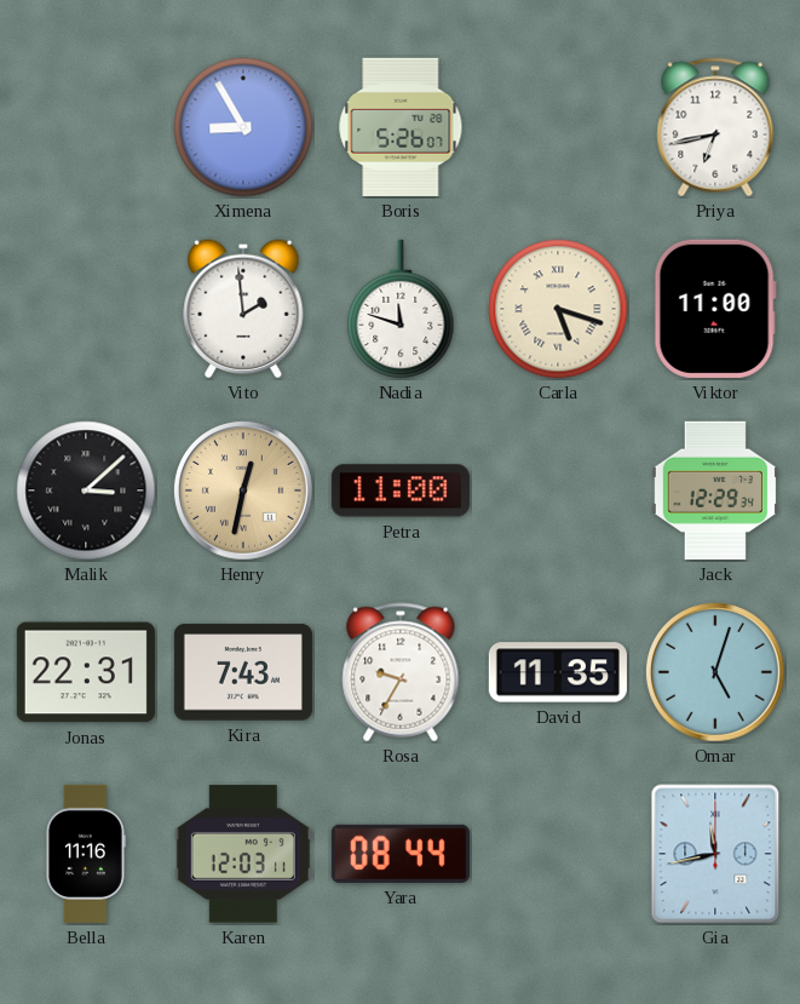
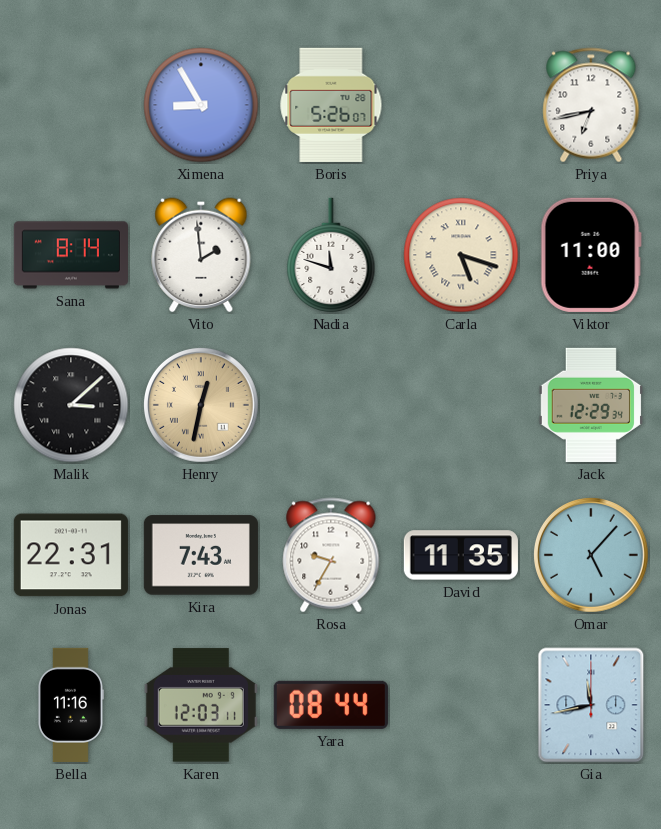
Sana: none -> 8:14 (71, 255)
Petra: 11:00 -> none (401, 490)
Omar: 5:03 -> 5:07 (591, 555)
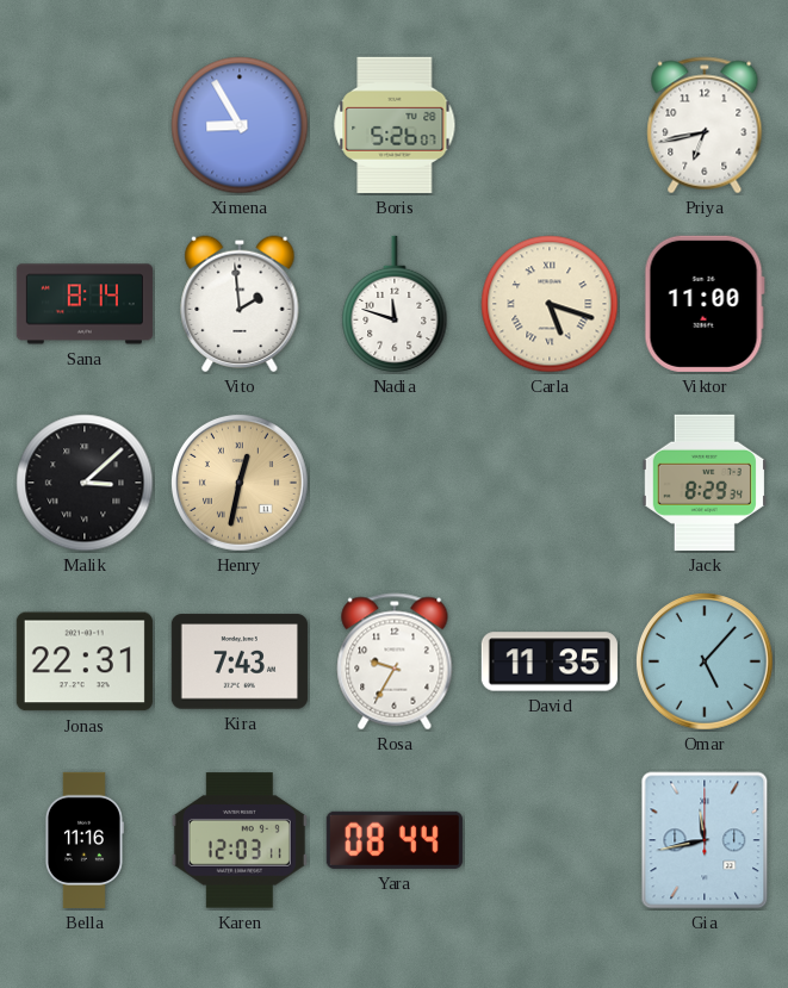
Jack: 12:29 -> 8:29 (705, 483)
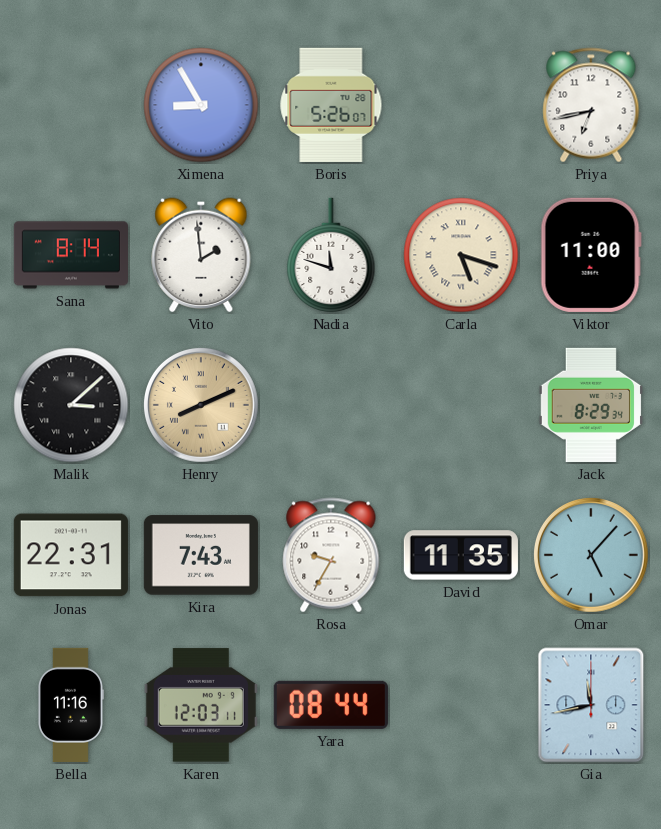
Henry: 12:32 -> 8:11 (201, 405)
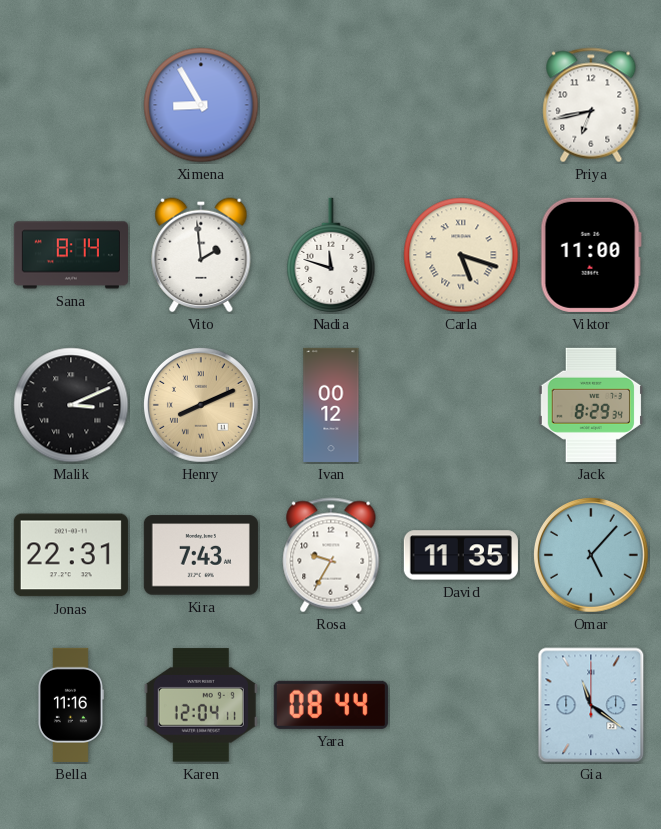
Boris: 5:26 -> none (331, 105)
Malik: 3:08 -> 3:11 (71, 405)
Ivan: none -> 00:12 (331, 405)
Karen: 12:03 -> 12:04 (201, 705)
Gia: 11:43 -> 11:21 (591, 705)
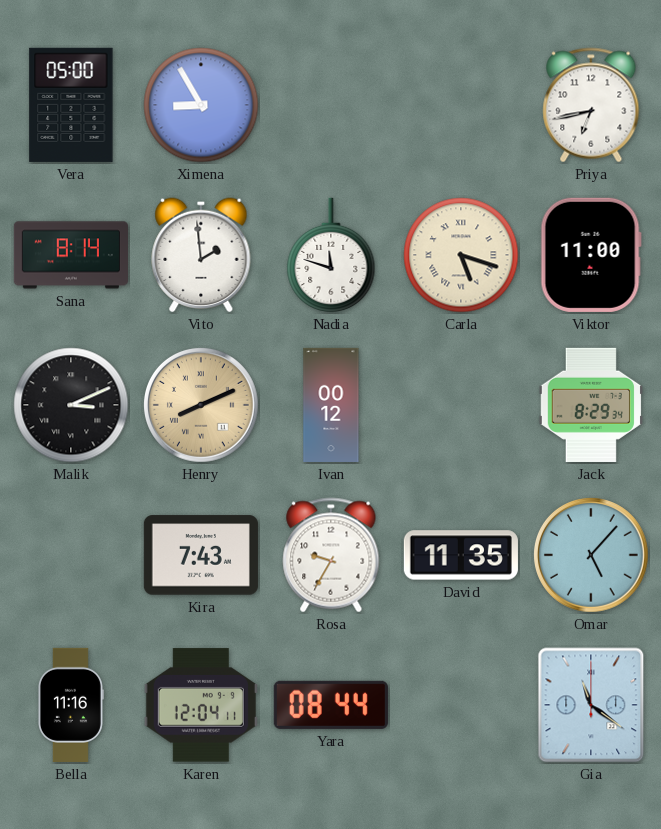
Vera: none -> 05:00 (71, 105)
Jonas: 22:31 -> none (71, 555)
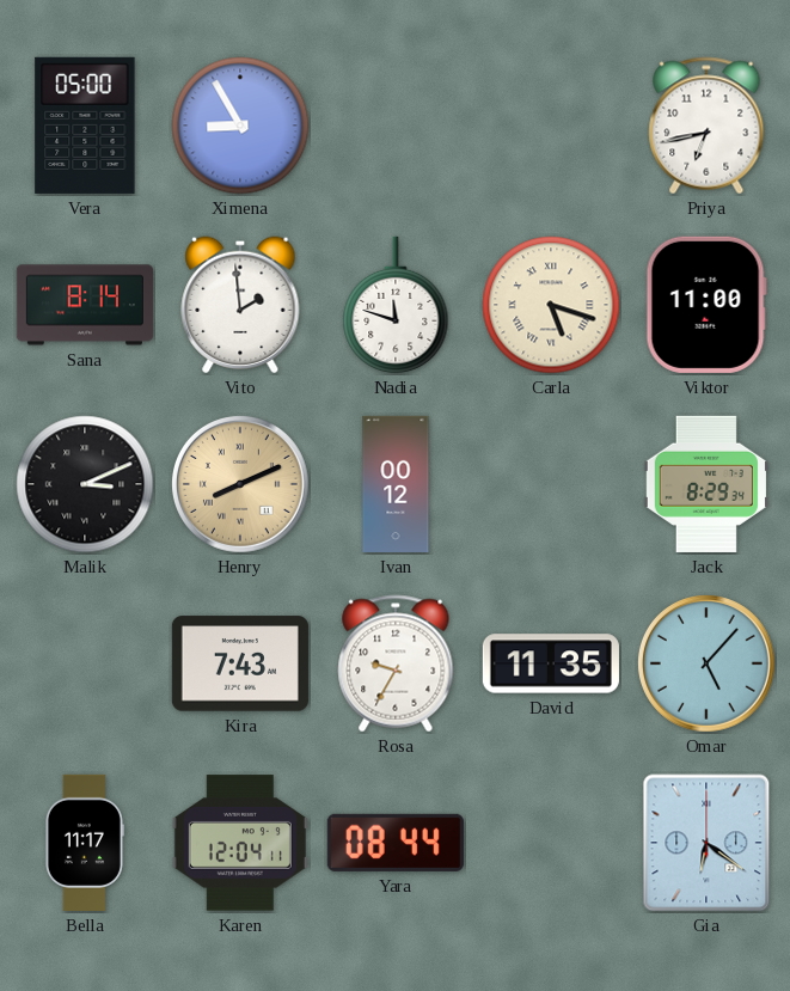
Bella: 11:16 -> 11:17 (84, 843)
Gia: 11:21 -> 6:21 (706, 843)
